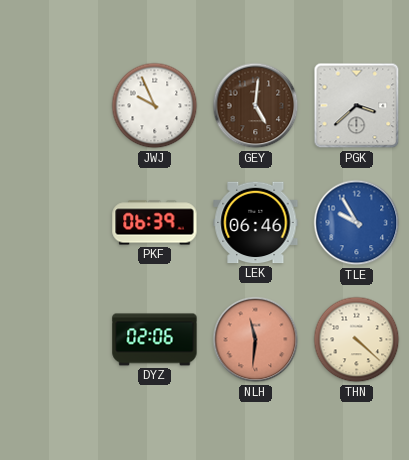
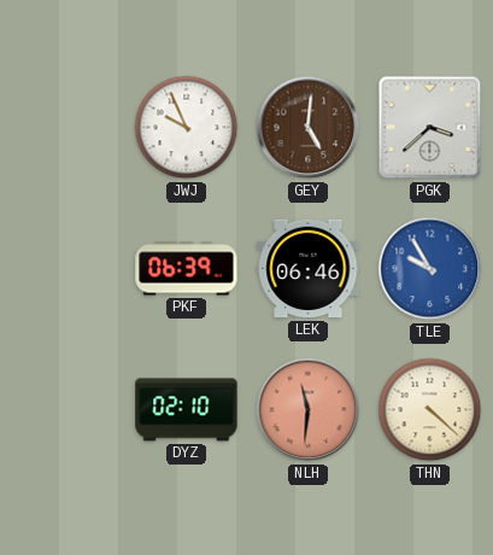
DYZ: 02:06 -> 02:10 (187, 410)
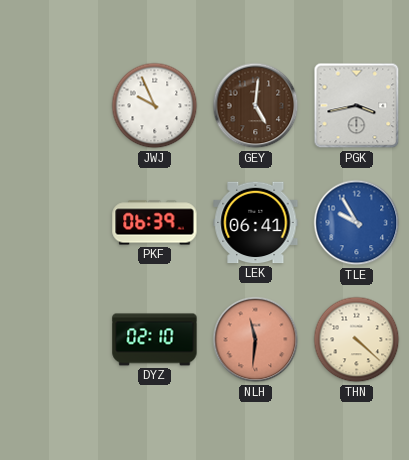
PGK: 3:38 -> 3:43 (357, 106)
LEK: 06:46 -> 06:41 (256, 223)
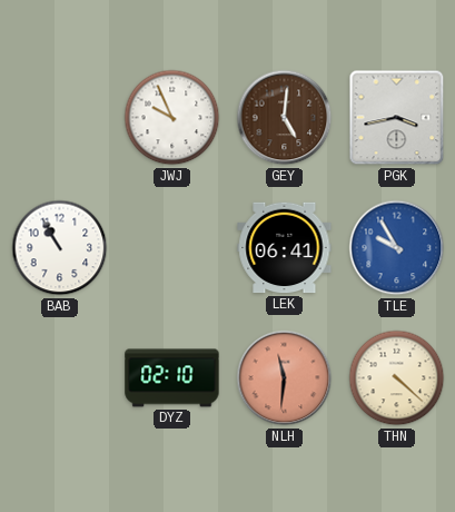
BAB: none -> 10:55 (60, 248)
PKF: 06:39 -> none (155, 223)
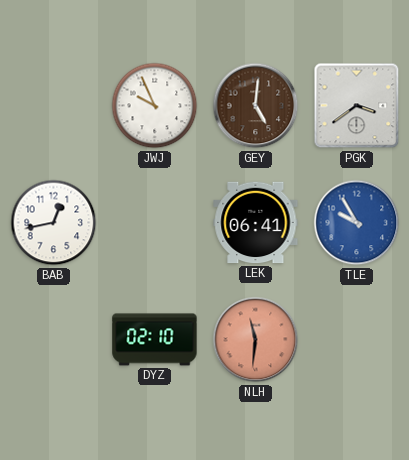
PGK: 3:43 -> 3:39 (357, 106)
BAB: 10:55 -> 12:43 (54, 223)
THN: 4:22 -> none (397, 378)
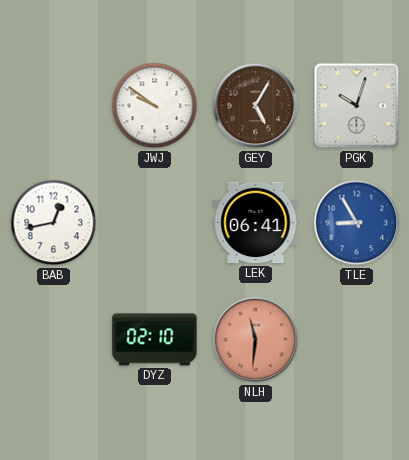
JWJ: 9:56 -> 9:51 (155, 106)
GEY: 5:01 -> 5:05 (256, 106)
PGK: 3:39 -> 10:03 (357, 106)
TLE: 9:55 -> 8:55 (357, 223)
